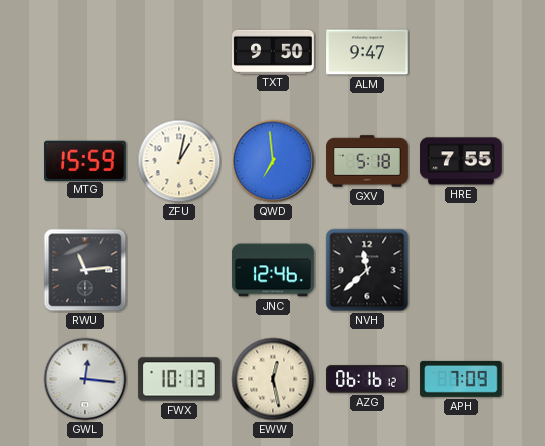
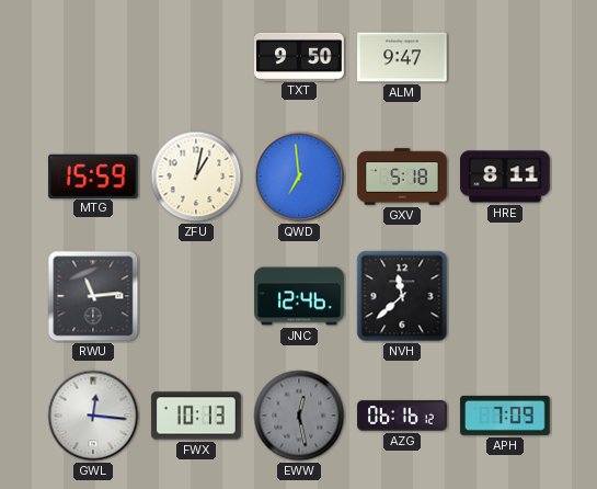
HRE: 7:55 -> 8:11 (505, 177)
EWW dial: cream -> grey (299, 416)
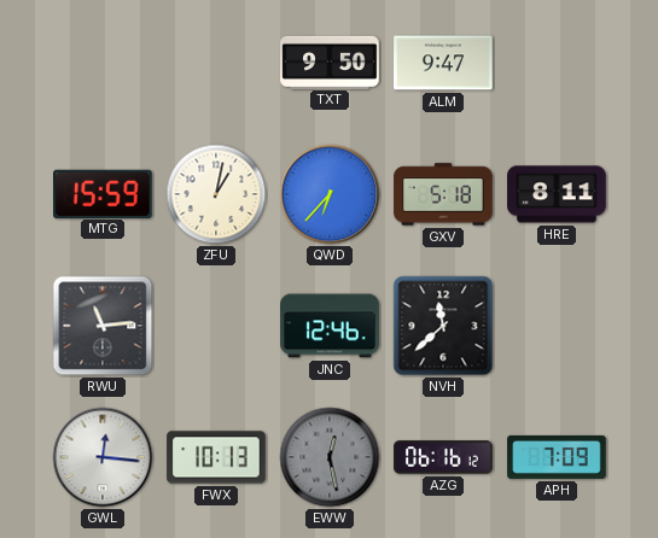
QWD: 6:59 -> 6:37 (330, 194)
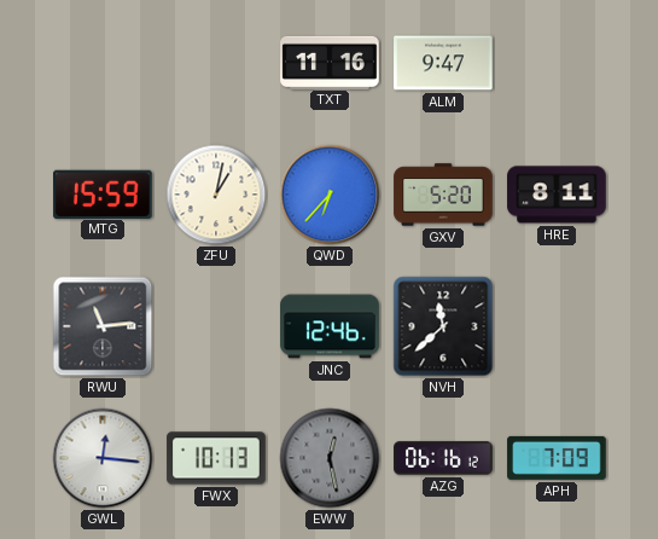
TXT: 9:50 -> 11:16 (330, 62)
GXV: 5:18 -> 5:20 (443, 195)
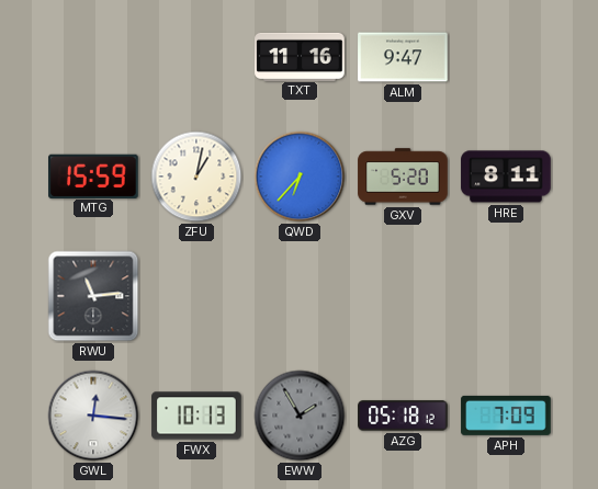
JNC: 12:46 -> none (330, 326)
NVH: 11:38 -> none (443, 326)
EWW: 12:28 -> 1:55 (300, 416)
AZG: 06:16 -> 05:18 (403, 416)
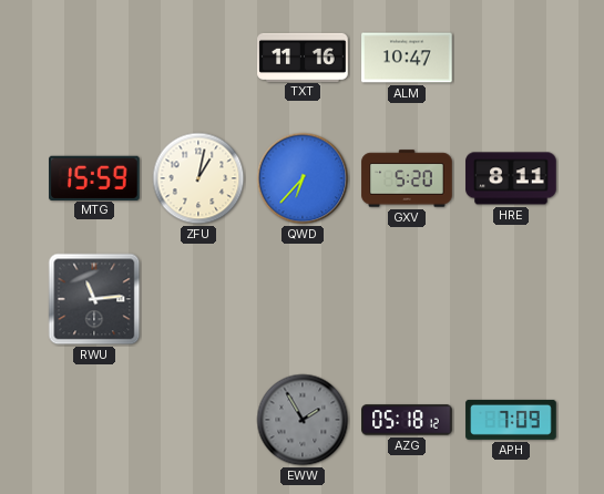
ALM: 9:47 -> 10:47 (407, 58)
GWL: 12:16 -> none (93, 416)
FWX: 10:13 -> none (196, 416)
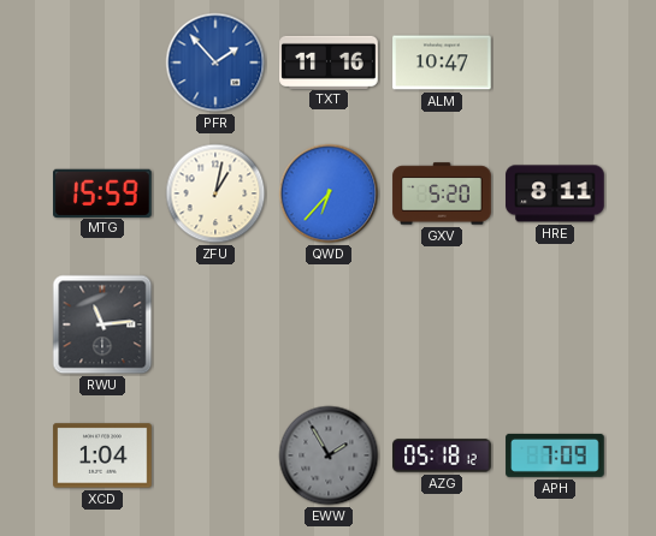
PFR: none -> 1:53 (215, 62)
XCD: none -> 1:04 (102, 455)
